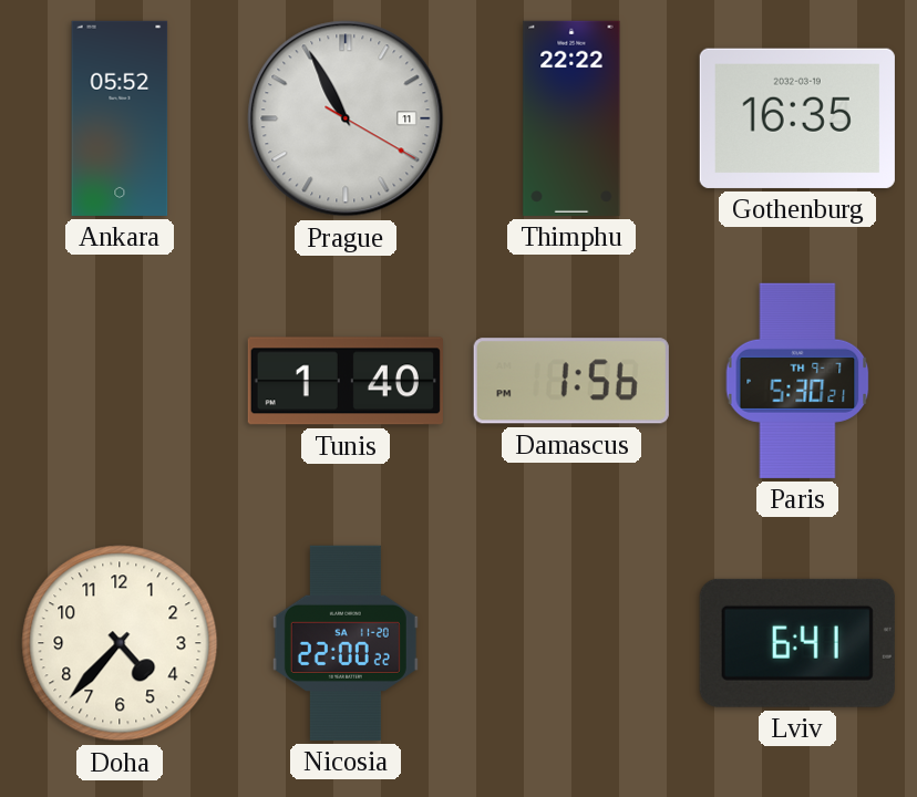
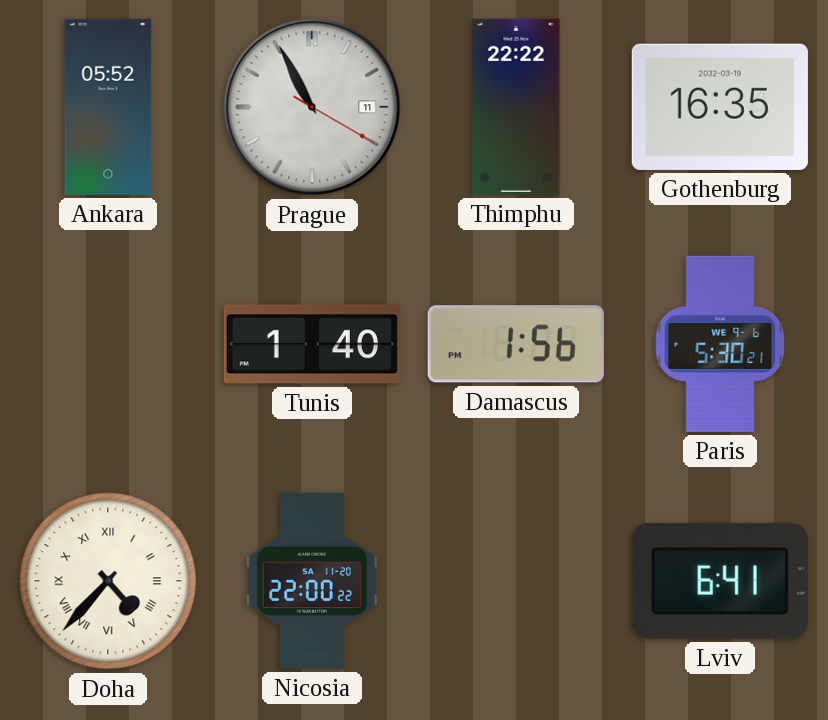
Paris date: TH 9-7 -> WE 9-6 (720, 344)
Doha numerals: Arabic -> Roman (108, 581)
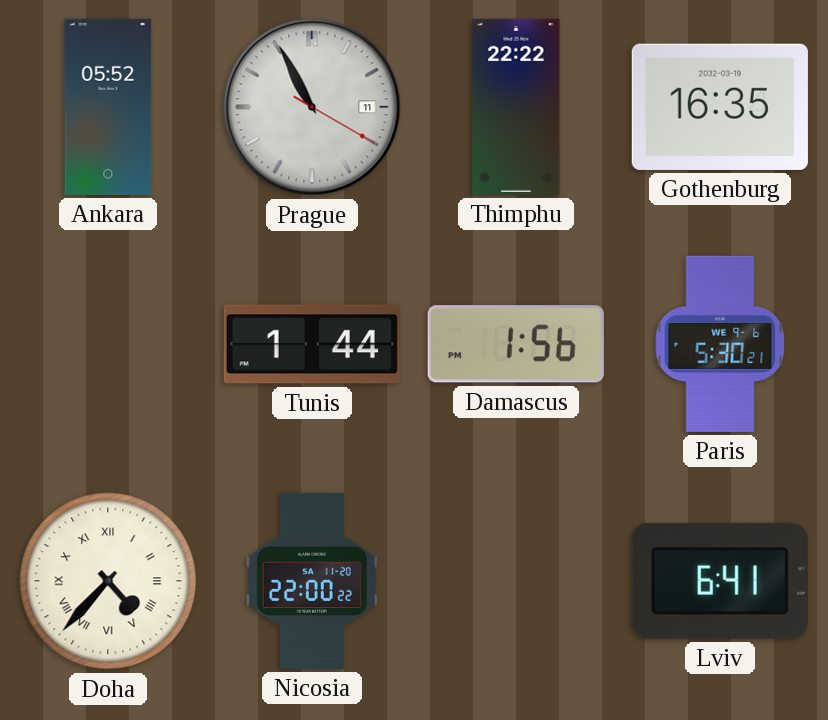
Tunis: 1:40 -> 1:44 (312, 344)
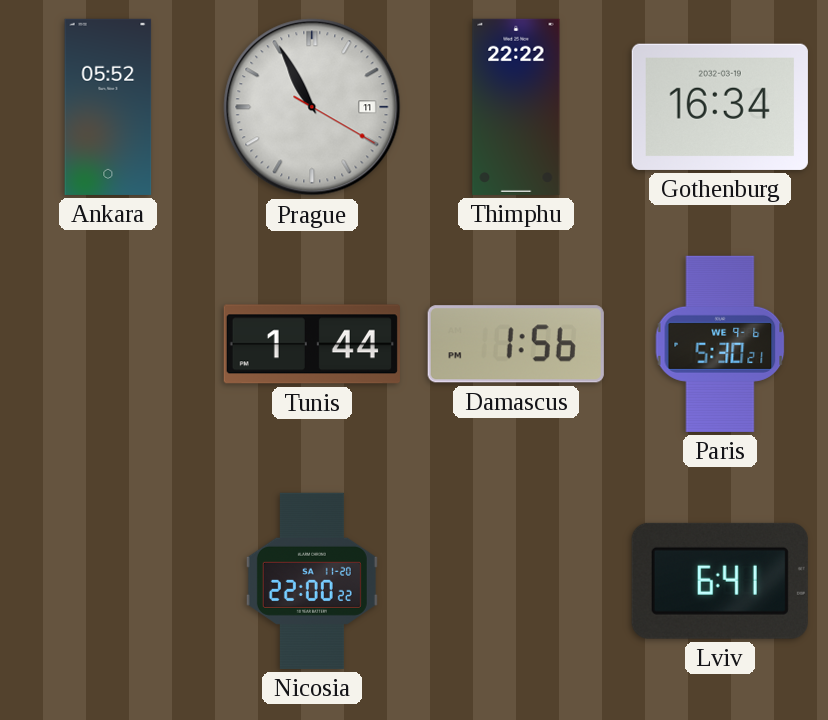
Gothenburg: 16:35 -> 16:34 (720, 107)
Doha: 4:37 -> none (108, 581)
